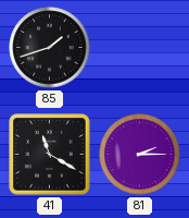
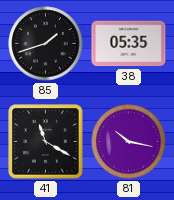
38: none -> 05:35 (129, 44)
81: 2:15 -> 10:17 (129, 142)
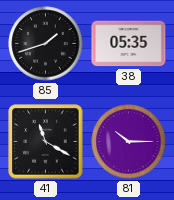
81: 10:17 -> 10:15 (129, 142)
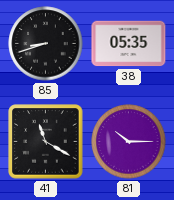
85: 1:42 -> 8:42 (46, 44)
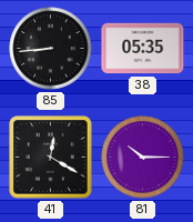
85: 8:42 -> 8:44 (51, 49)
41: 11:20 -> 12:20 (51, 158)
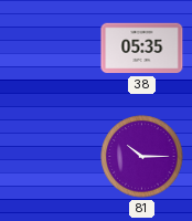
85: 8:44 -> none (51, 49)
41: 12:20 -> none (51, 158)
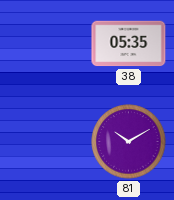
81: 10:15 -> 10:10 (129, 142)
